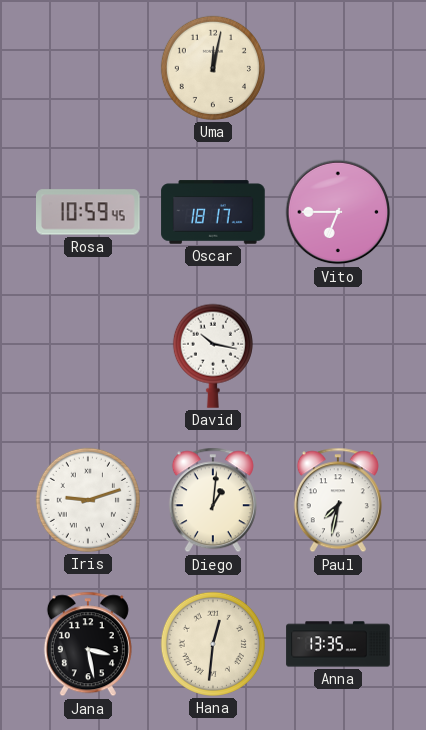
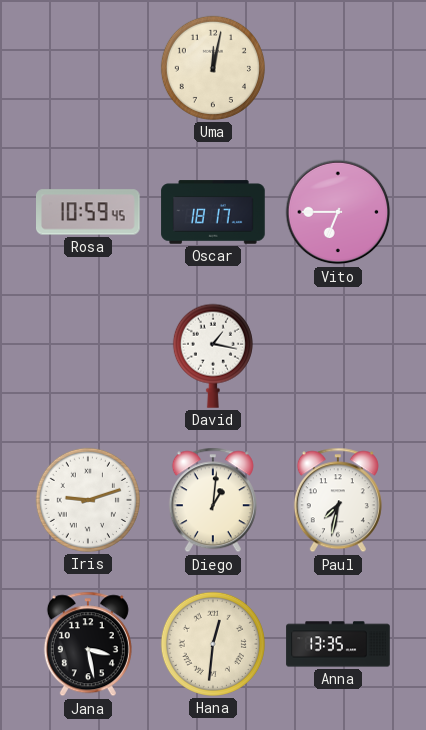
David: 10:17 -> 1:17 (213, 356)
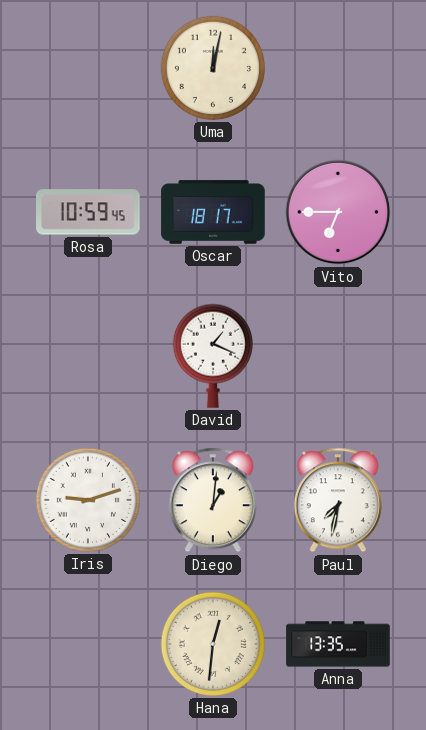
David: 1:17 -> 1:19 (213, 356)
Jana: 3:28 -> none (88, 644)
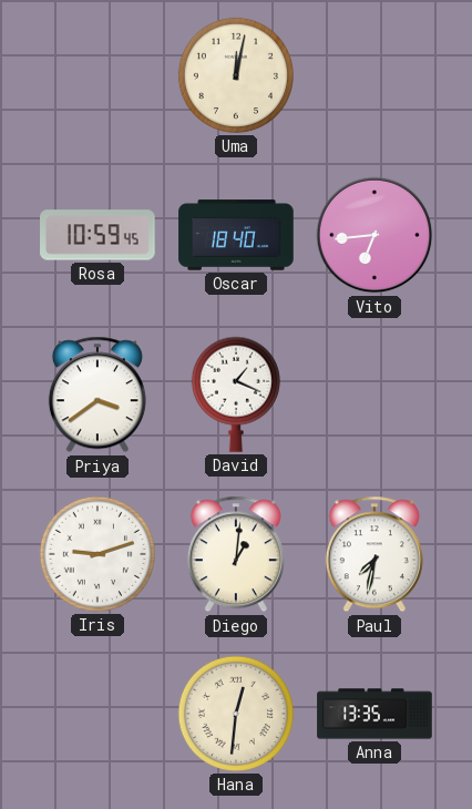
Oscar: 18:17 -> 18:40 (236, 235)
Vito: 6:45 -> 6:44 (374, 235)
Priya: none -> 3:39 (98, 395)
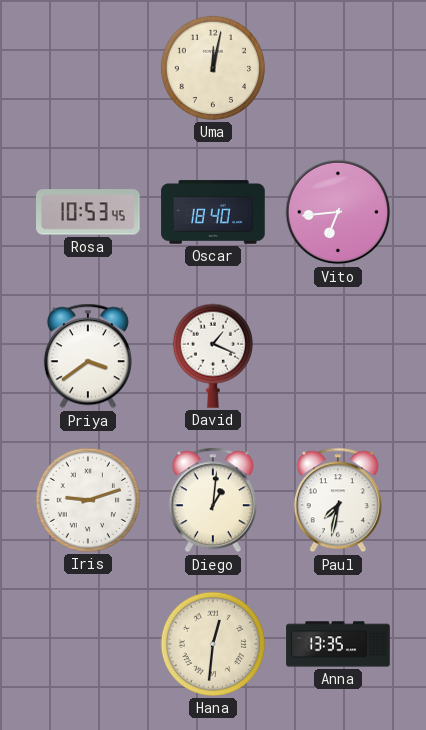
Rosa: 10:59 -> 10:53 (89, 212)
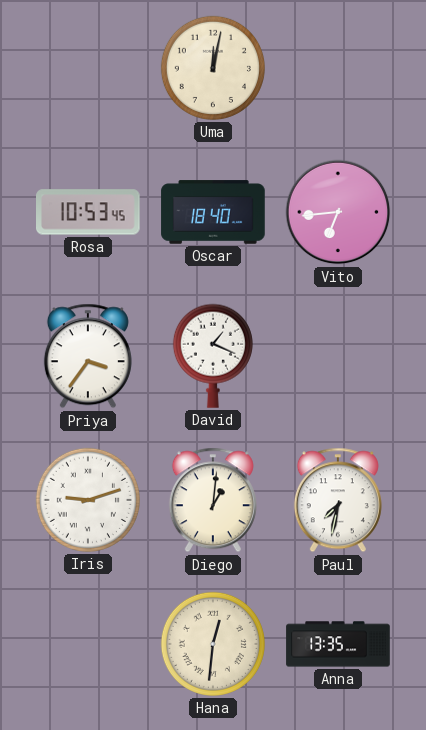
Priya: 3:39 -> 3:36 (88, 356)
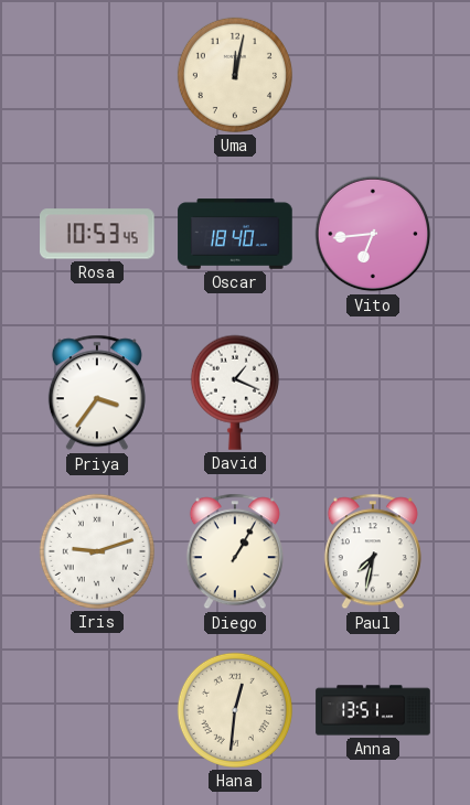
Diego: 1:01 -> 1:05 (235, 551)
Anna: 13:35 -> 13:51 (373, 710)
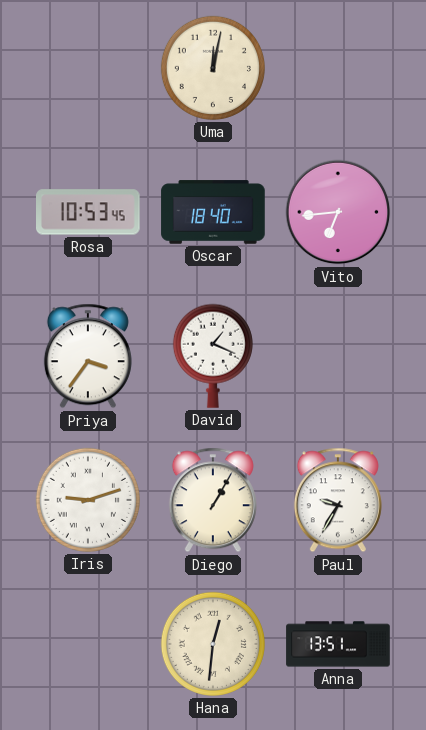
Paul: 7:32 -> 9:35 (338, 500)
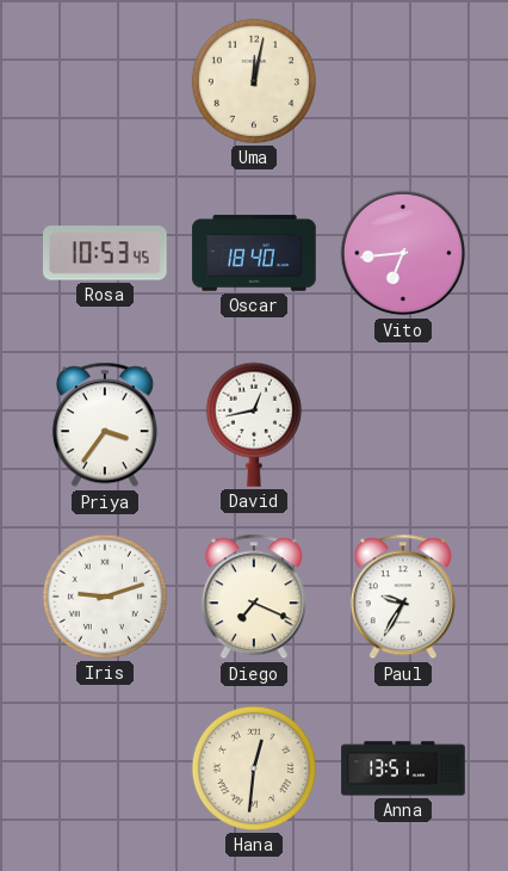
David: 1:19 -> 12:43 (254, 425)
Diego: 1:05 -> 7:19 (254, 597)
